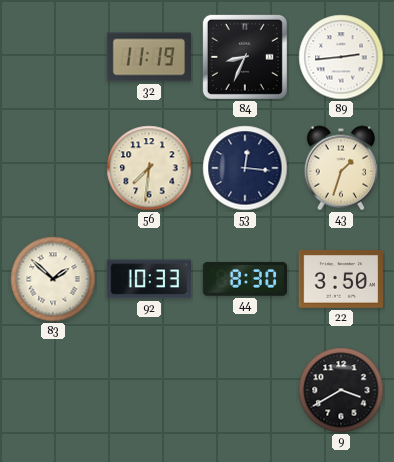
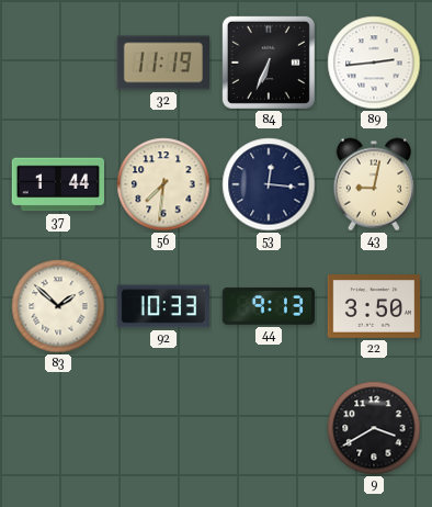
84: 8:34 -> 6:34 (269, 63)
37: none -> 1:44 (57, 184)
43: 1:33 -> 9:02 (374, 184)
44: 8:30 -> 9:13 (269, 306)
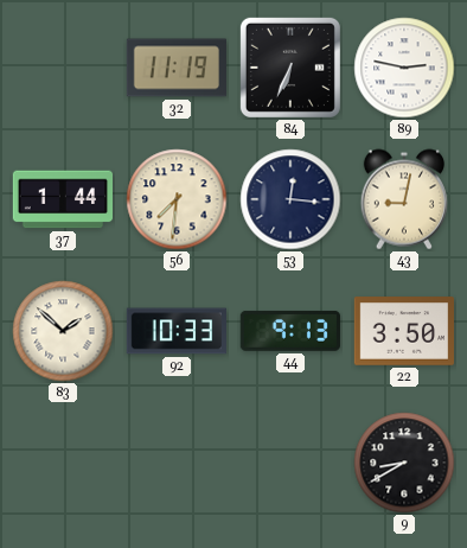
89: 2:44 -> 2:47 (404, 68)
9: 3:40 -> 8:40 (404, 463)
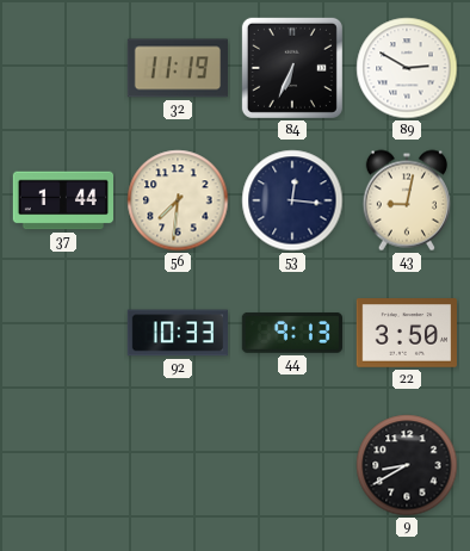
89: 2:47 -> 2:50 (407, 68)
83: 1:52 -> none (63, 331)
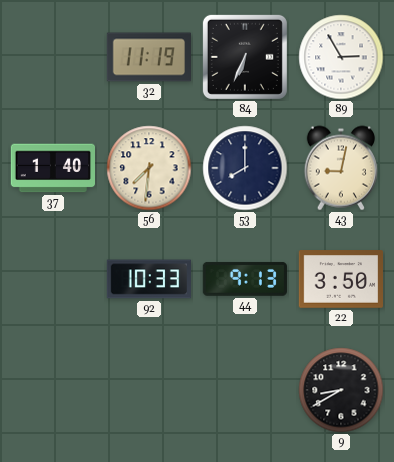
89: 2:50 -> 2:55 (341, 57)
37: 1:44 -> 1:40 (52, 168)
53: 12:16 -> 8:00 (245, 168)
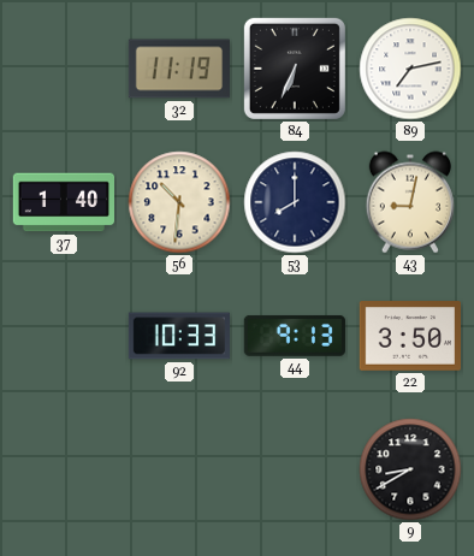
89: 2:55 -> 7:13 (410, 69)
56: 7:31 -> 10:31 (179, 202)
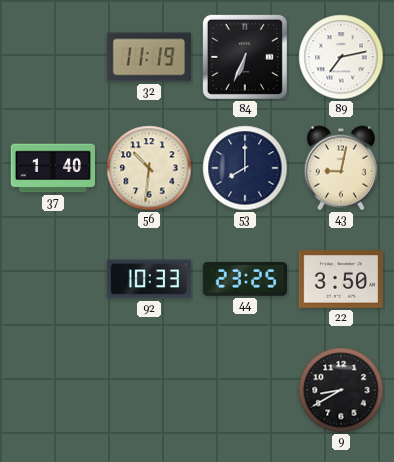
44: 9:13 -> 23:25 (245, 279)
